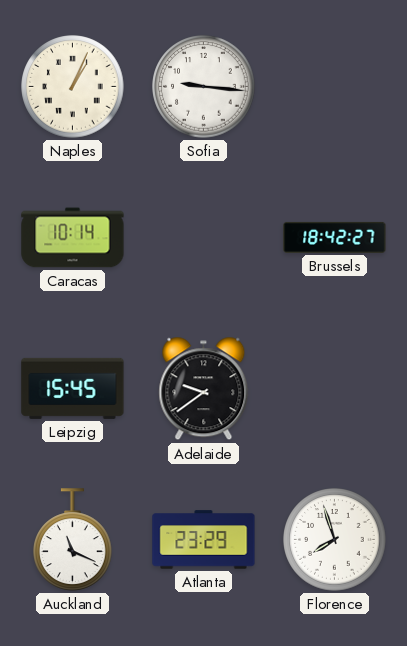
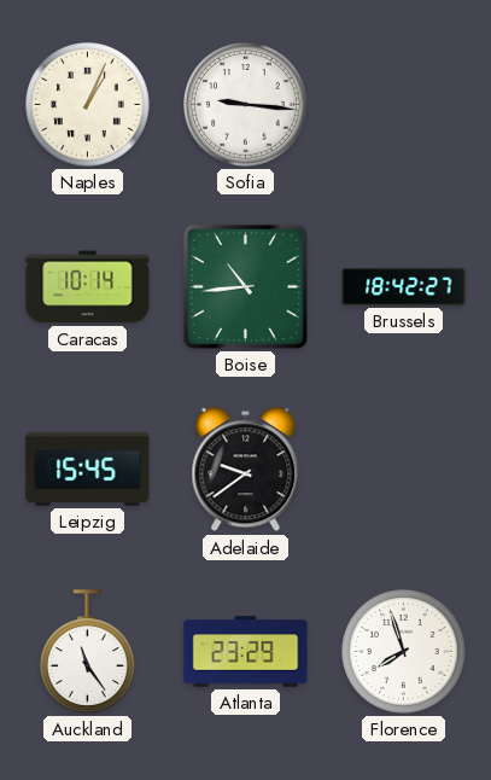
Boise: none -> 10:44 (245, 286)
Auckland: 11:19 -> 11:24 (88, 652)
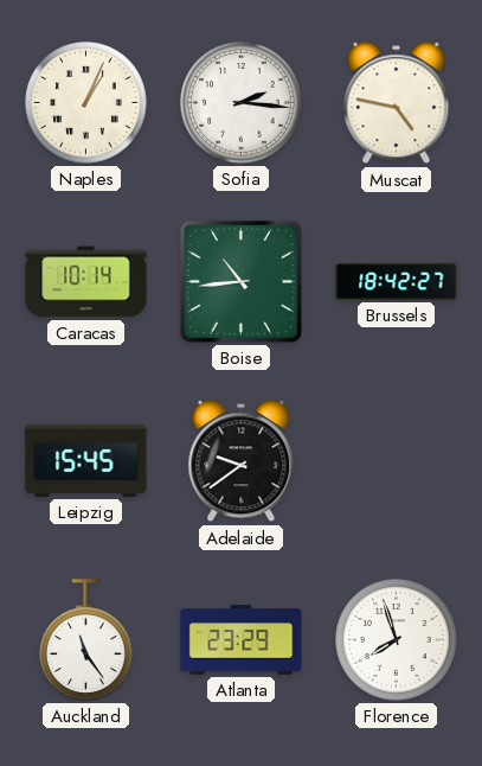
Sofia: 9:16 -> 2:16 (242, 103)
Muscat: none -> 4:47 (397, 103)
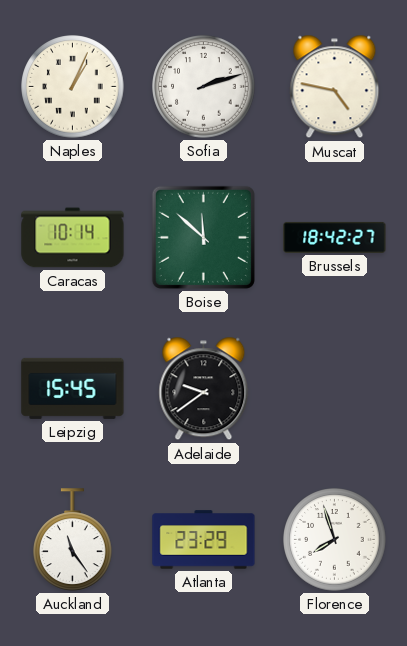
Sofia: 2:16 -> 2:12 (204, 87)
Boise: 10:44 -> 11:52 (203, 237)
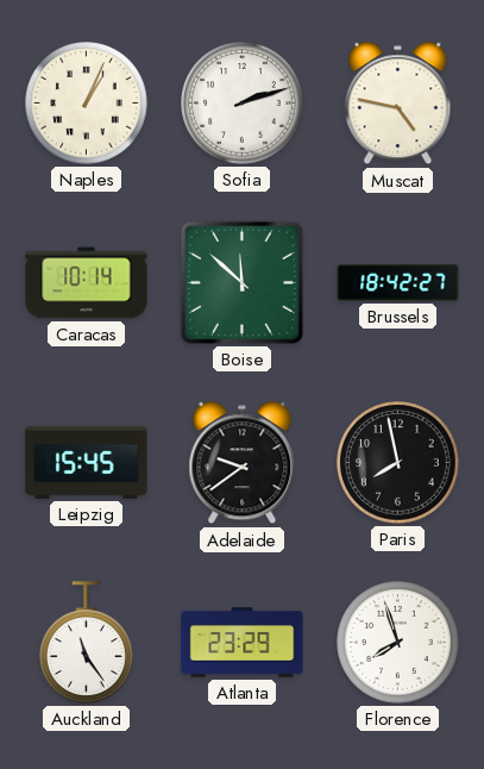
Paris: none -> 7:58 (398, 463)
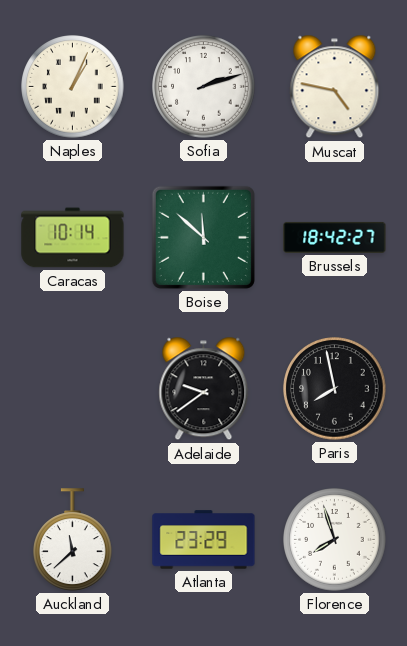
Leipzig: 15:45 -> none (87, 462)
Auckland: 11:24 -> 11:38 (73, 540)
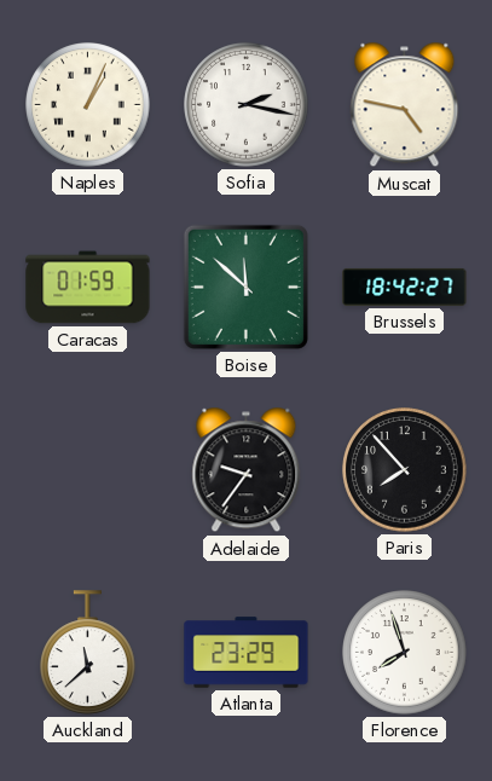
Sofia: 2:12 -> 2:17 (247, 105)
Caracas: 10:14 -> 01:59 (88, 288)
Adelaide: 9:39 -> 9:36 (247, 470)
Paris: 7:58 -> 7:53 (405, 470)
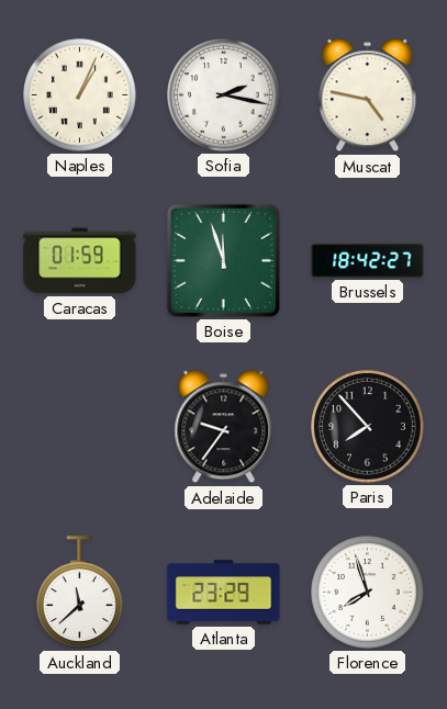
Boise: 11:52 -> 11:57 (223, 260)
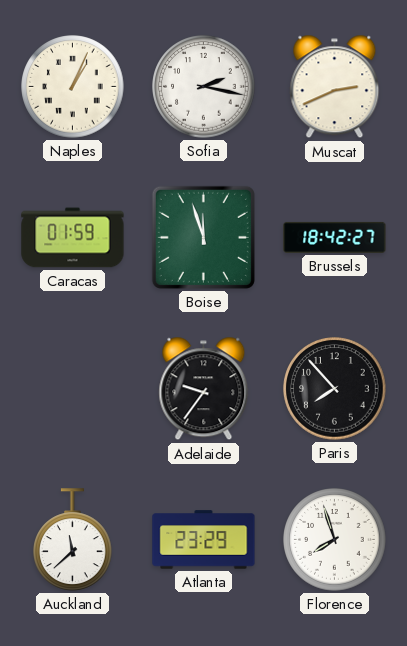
Muscat: 4:47 -> 2:41 (335, 87)
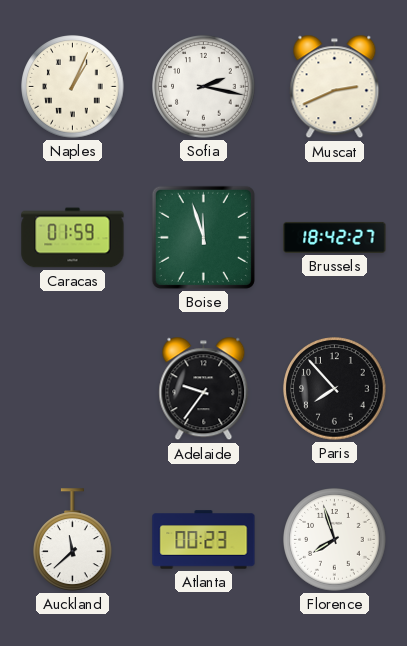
Atlanta: 23:29 -> 00:23 (204, 540)
